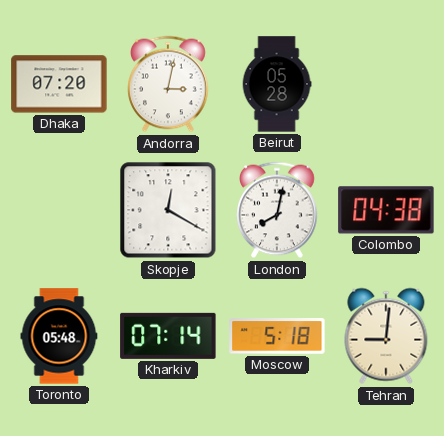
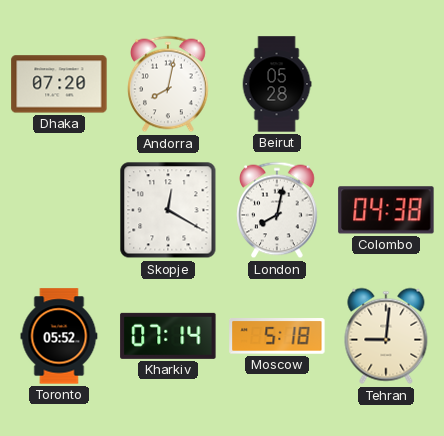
Andorra: 3:02 -> 8:02 (169, 84)
Toronto: 05:48 -> 05:52 (59, 336)
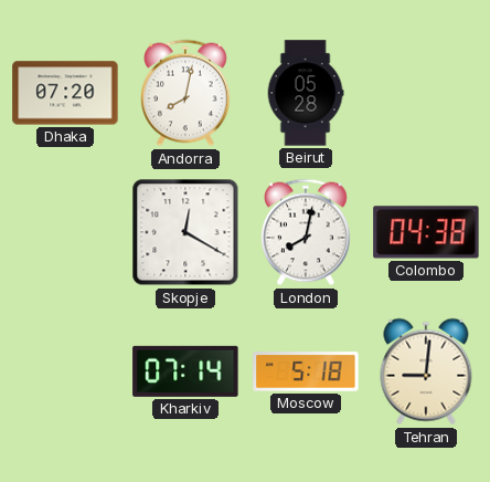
Toronto: 05:52 -> none (59, 336)
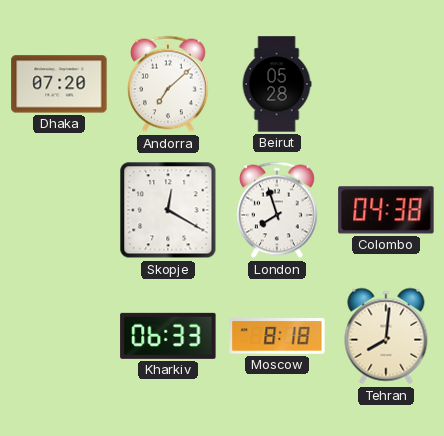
Andorra: 8:02 -> 7:08 (169, 84)
London: 8:02 -> 7:57 (278, 210)
Kharkiv: 07:14 -> 06:33 (168, 336)
Moscow: 5:18 -> 8:18 (277, 337)
Tehran: 9:01 -> 8:01 (386, 336)
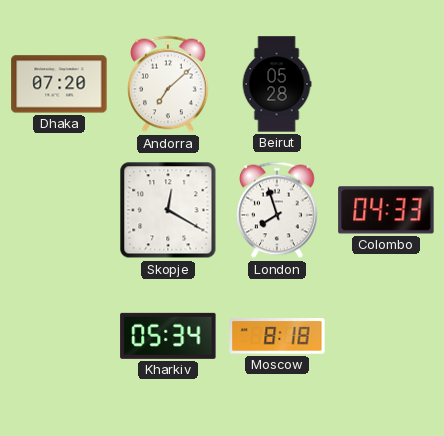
Colombo: 04:38 -> 04:33 (386, 210)
Kharkiv: 06:33 -> 05:34 (168, 336)
Tehran: 8:01 -> none (386, 336)
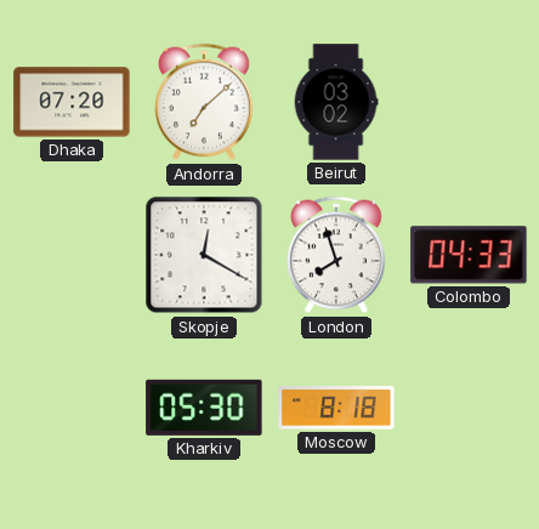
Beirut: 05:28 -> 03:02 (336, 102)
Kharkiv: 05:34 -> 05:30 (204, 408)
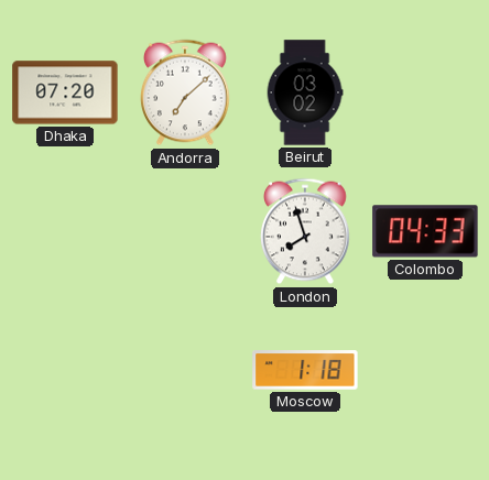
Skopje: 12:20 -> none (204, 255)
Kharkiv: 05:30 -> none (204, 408)
Moscow: 8:18 -> 1:18 (305, 371)
